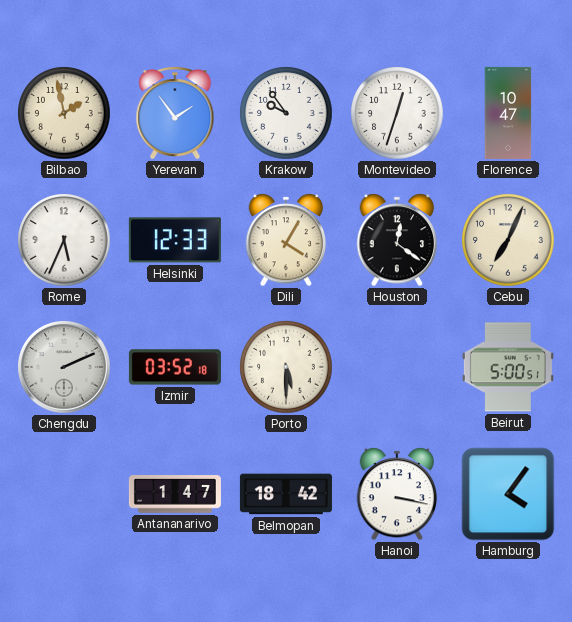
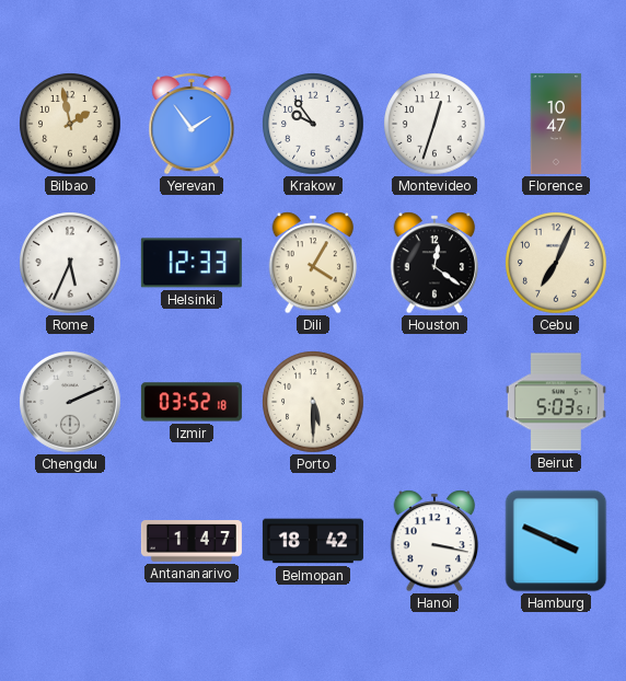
Beirut: 5:00 -> 5:03 (556, 402)
Hamburg: 4:06 -> 3:49 (556, 541)
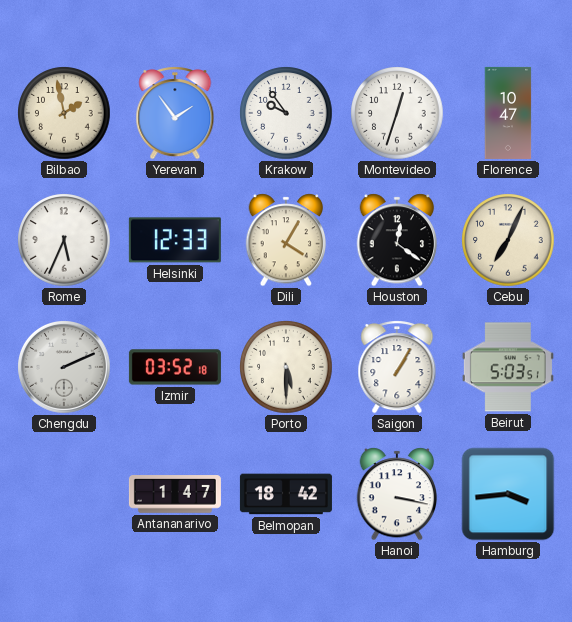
Saigon: none -> 1:05 (397, 367)
Hamburg: 3:49 -> 3:44 (508, 494)
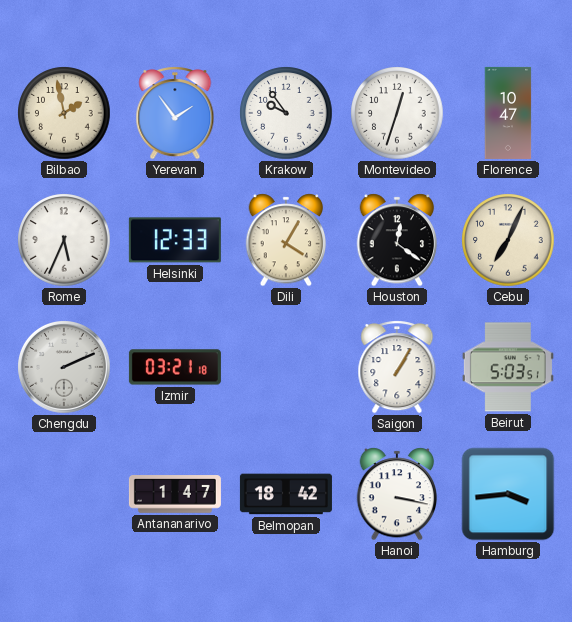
Izmir: 03:52 -> 03:21 (175, 367)
Porto: 5:30 -> none (286, 367)
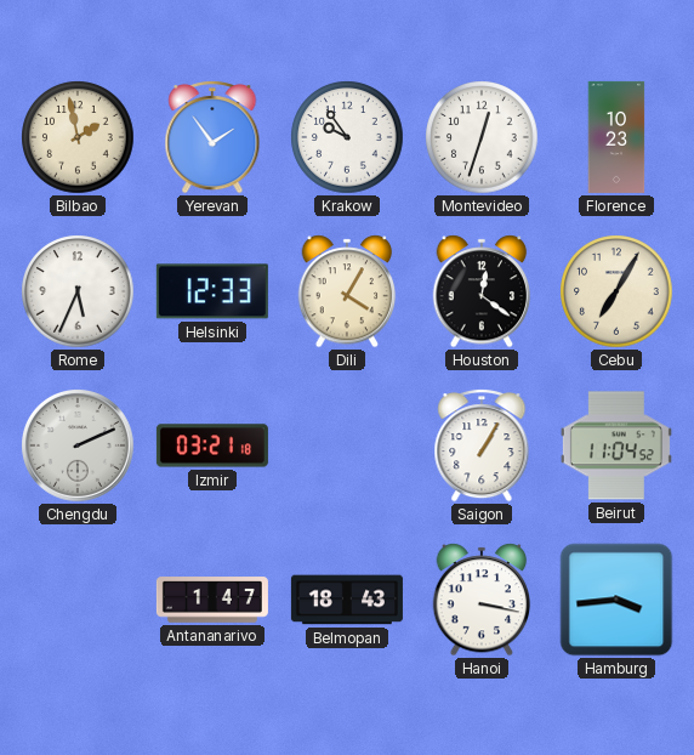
Florence: 10:47 -> 10:23 (616, 137)
Cebu: 7:04 -> 7:05 (616, 291)
Beirut: 5:03 -> 11:04 (616, 445)
Belmopan: 18:42 -> 18:43 (347, 600)
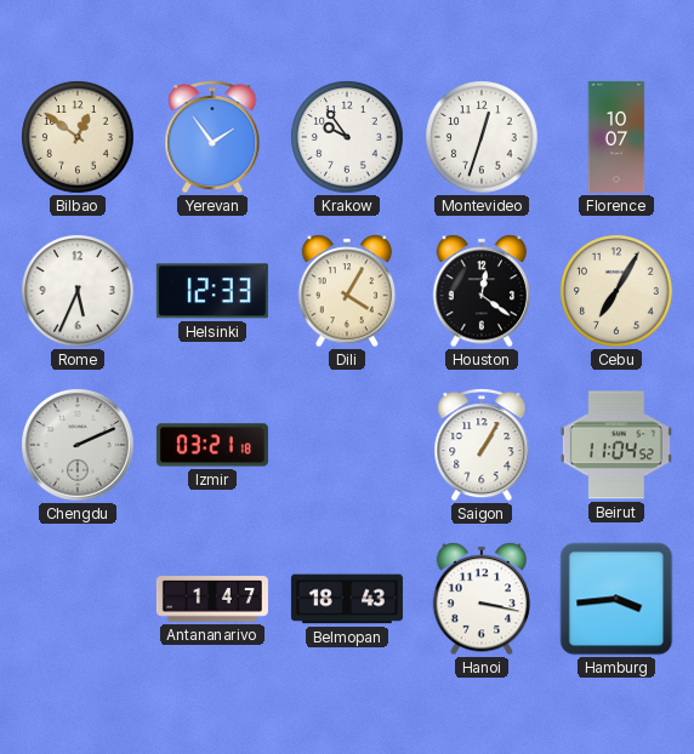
Bilbao: 1:58 -> 12:51 (78, 137)
Florence: 10:23 -> 10:07 (616, 137)
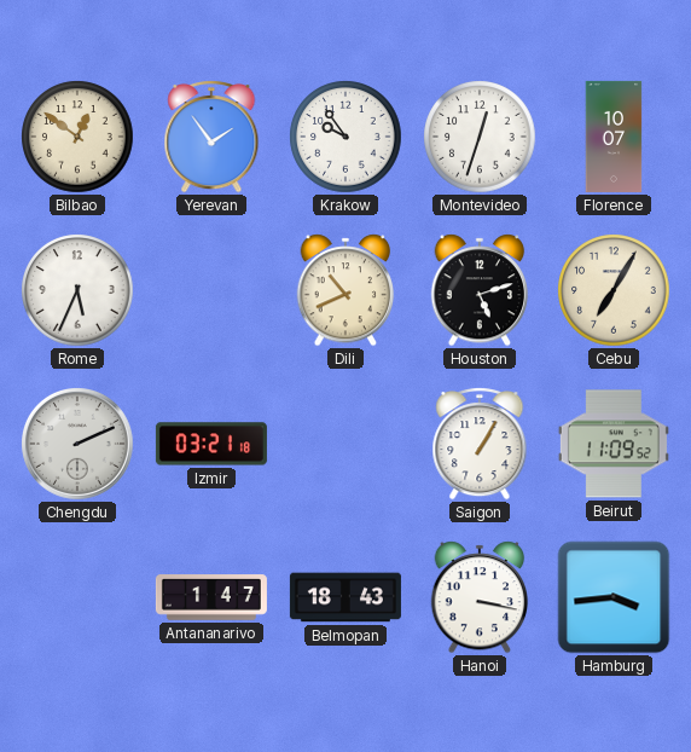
Helsinki: 12:33 -> none (212, 291)
Dili: 4:05 -> 10:41 (345, 290)
Houston: 12:21 -> 5:12 (480, 290)
Beirut: 11:04 -> 11:09 (614, 444)
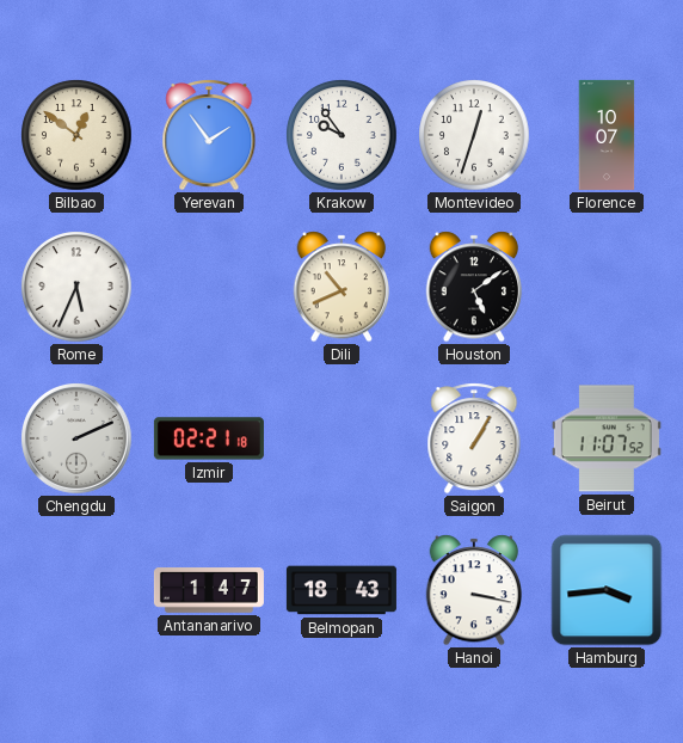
Houston: 5:12 -> 5:09 (474, 287)
Cebu: 7:05 -> none (614, 290)
Izmir: 03:21 -> 02:21 (209, 438)
Beirut: 11:09 -> 11:07 (607, 438)
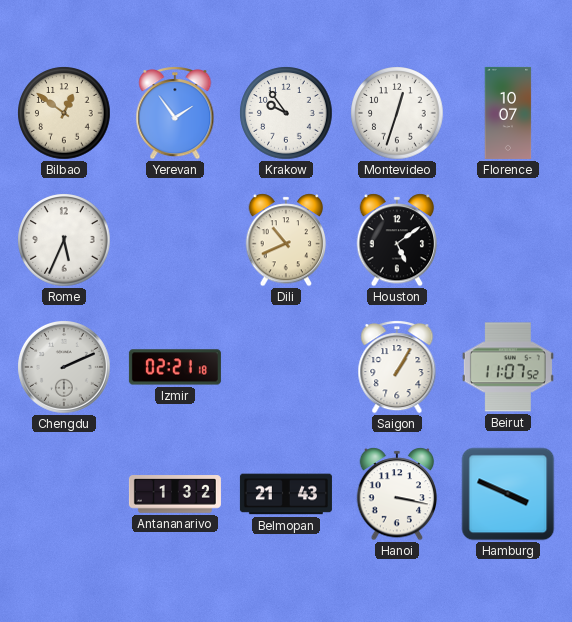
Antananarivo: 1:47 -> 1:32 (175, 494)
Belmopan: 18:43 -> 21:43 (286, 494)
Hamburg: 3:44 -> 3:49 (508, 494)
